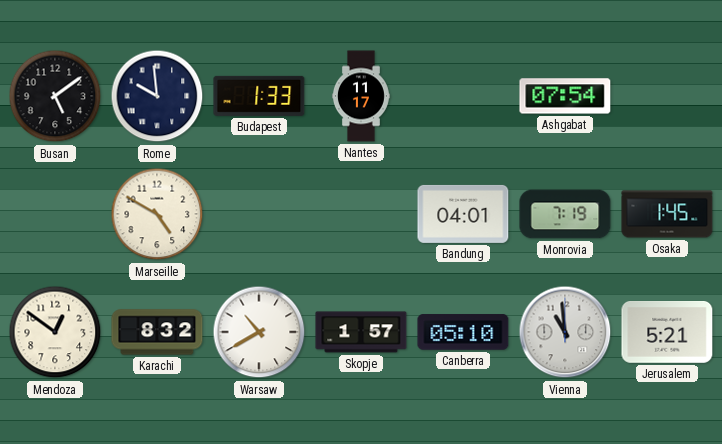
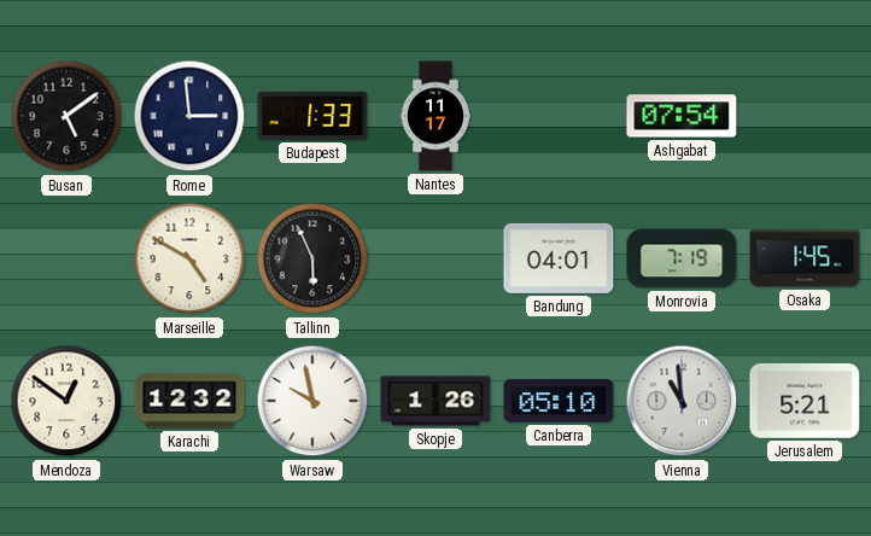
Rome: 9:59 -> 2:59 (189, 116)
Tallinn: none -> 5:56 (312, 258)
Karachi: 8:32 -> 12:32 (189, 401)
Warsaw: 10:40 -> 9:58 (312, 401)
Skopje: 1:57 -> 1:26 (435, 401)
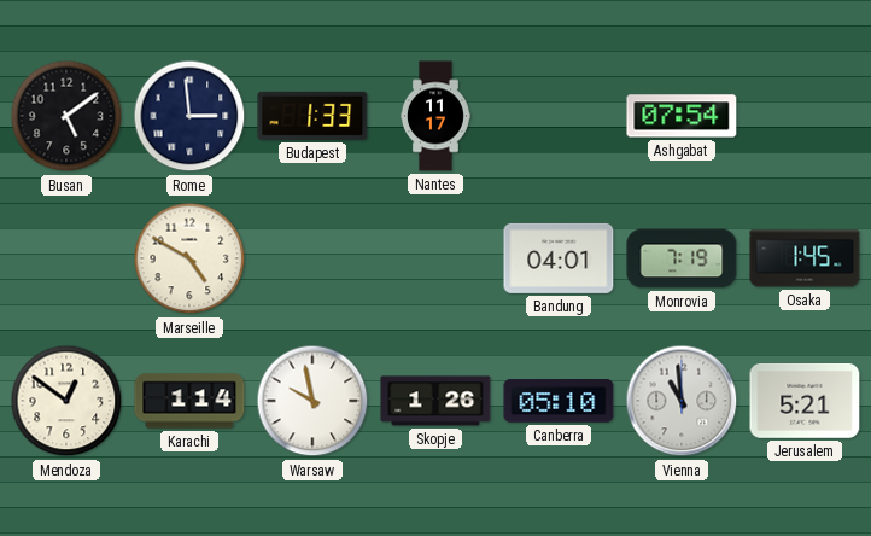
Tallinn: 5:56 -> none (312, 258)
Karachi: 12:32 -> 1:14 (189, 401)
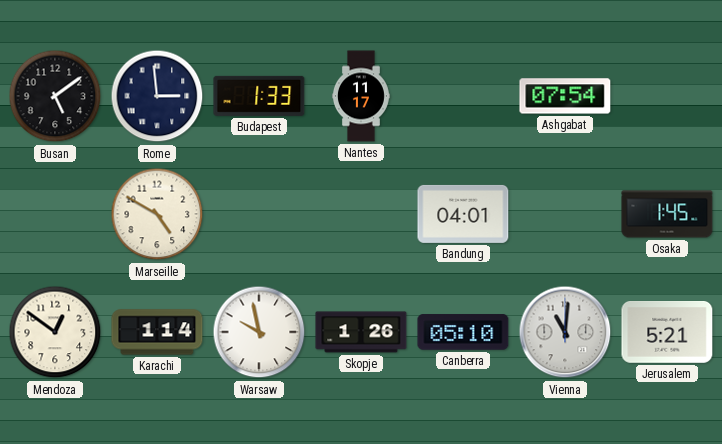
Monrovia: 7:19 -> none (682, 258)
Vienna: 10:59 -> 11:01 (565, 332)
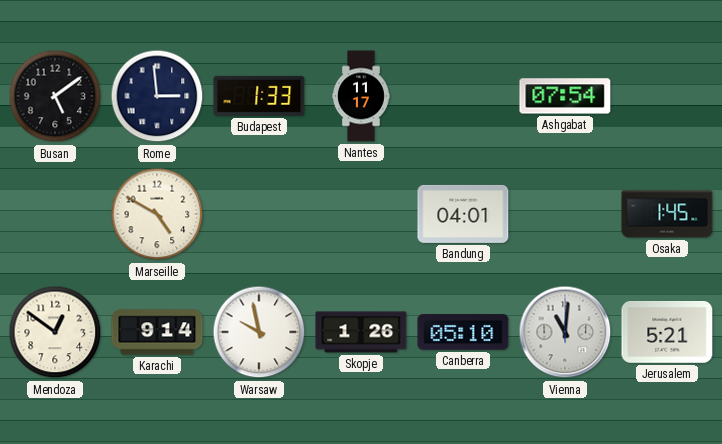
Karachi: 1:14 -> 9:14 (157, 332)
